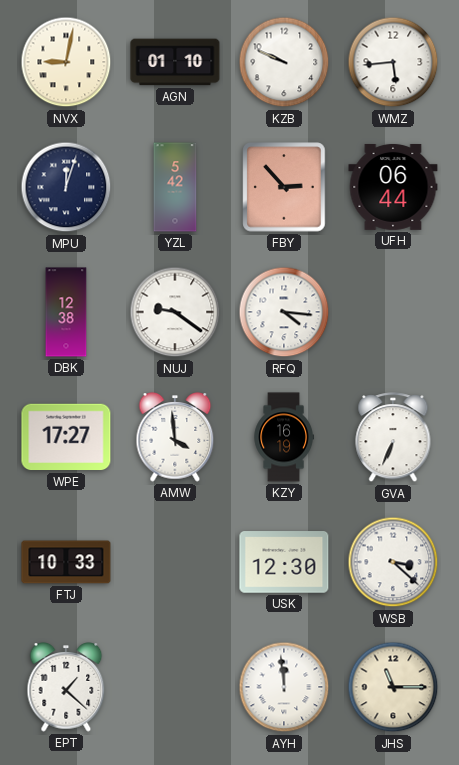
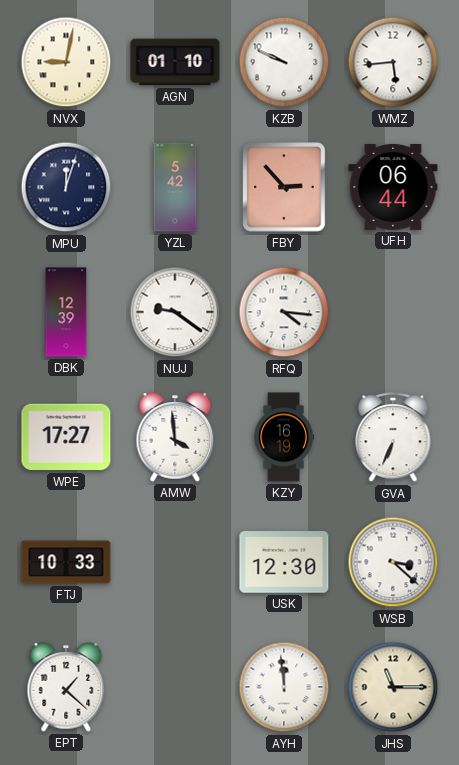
DBK: 12:38 -> 12:39 (66, 312)
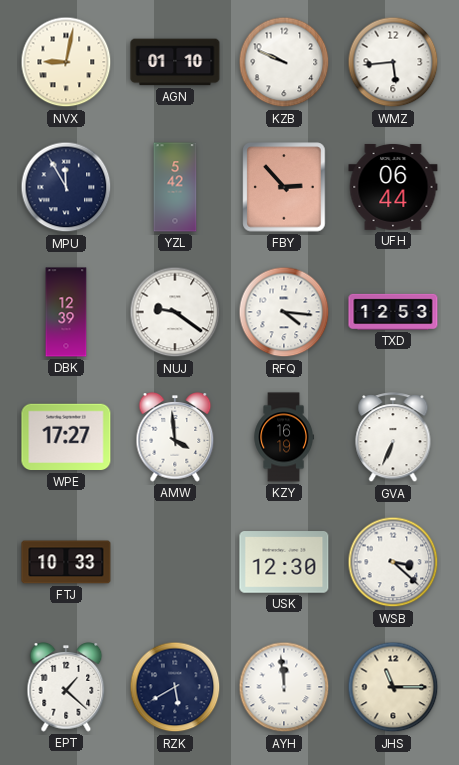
MPU: 12:03 -> 11:55 (66, 187)
TXD: none -> 12:53 (393, 312)
RZK: none -> 5:40 (175, 687)
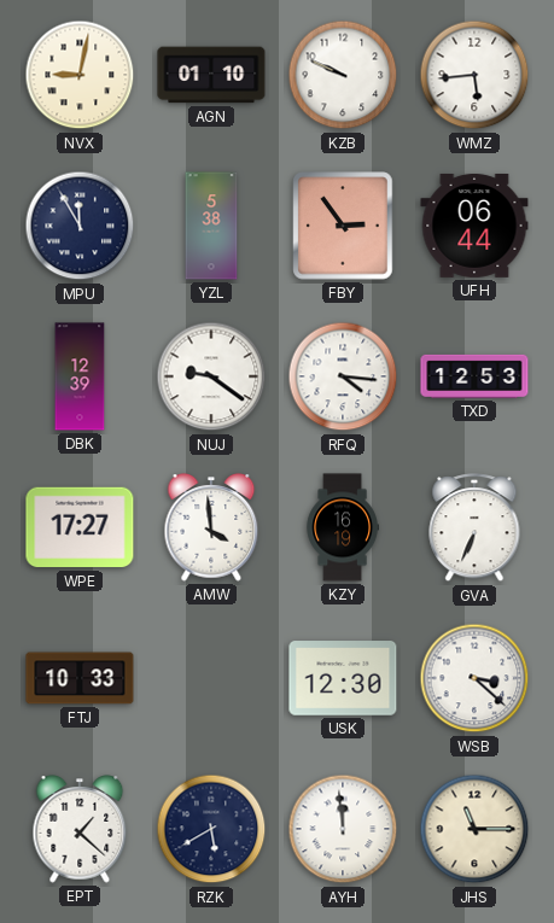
YZL: 5:42 -> 5:38 (211, 226)
FBY: 2:53 -> 2:54 (343, 226)
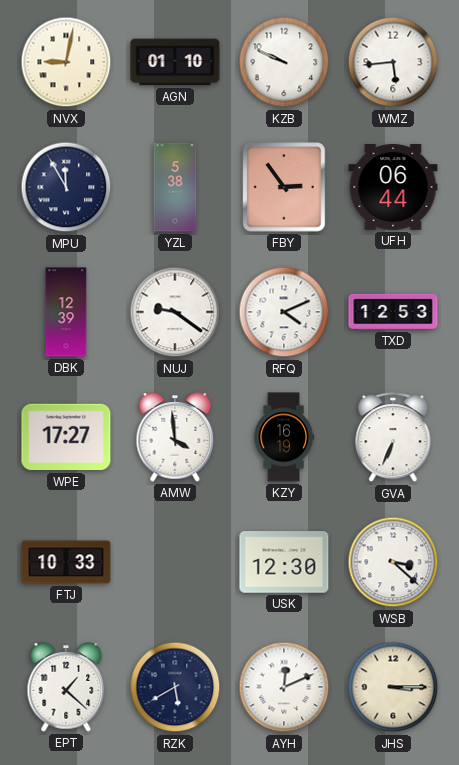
RFQ: 4:16 -> 4:11 (284, 312)
AYH: 11:59 -> 12:11 (284, 687)
JHS: 11:15 -> 3:15 (393, 687)
